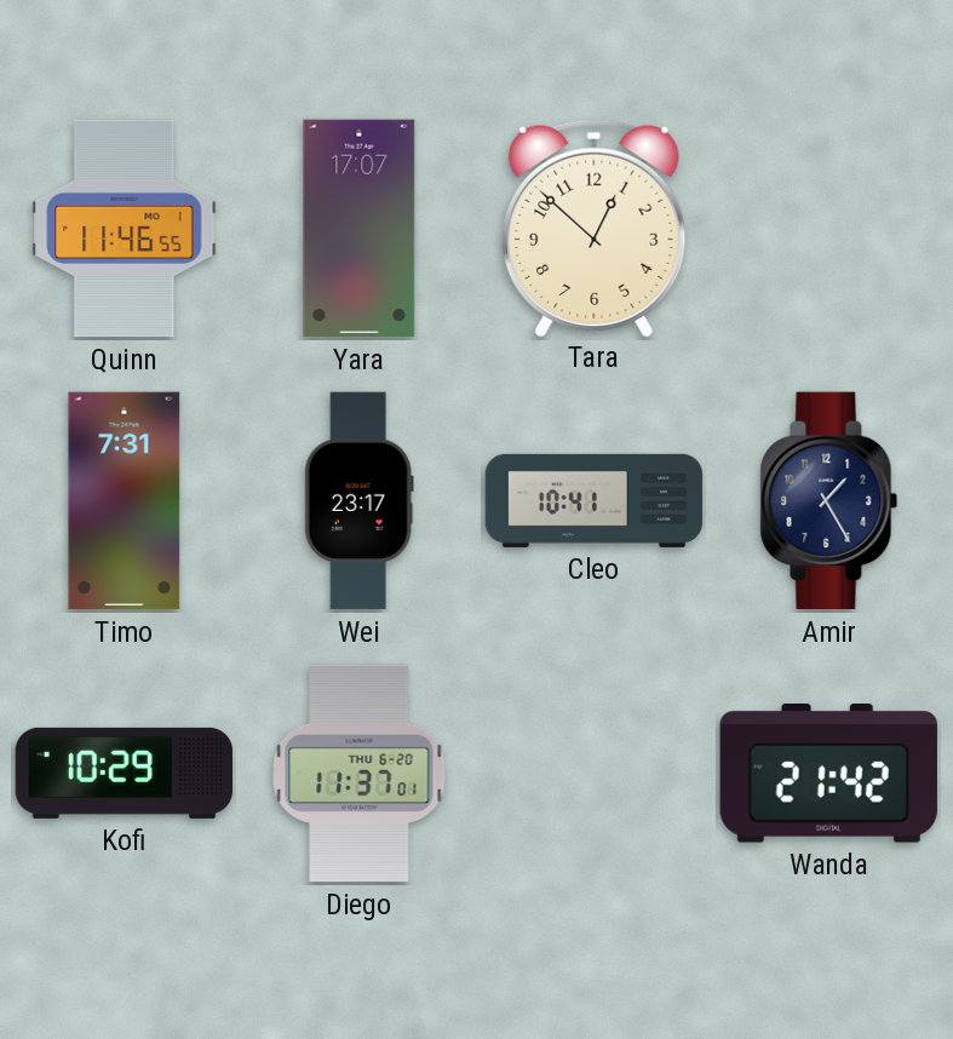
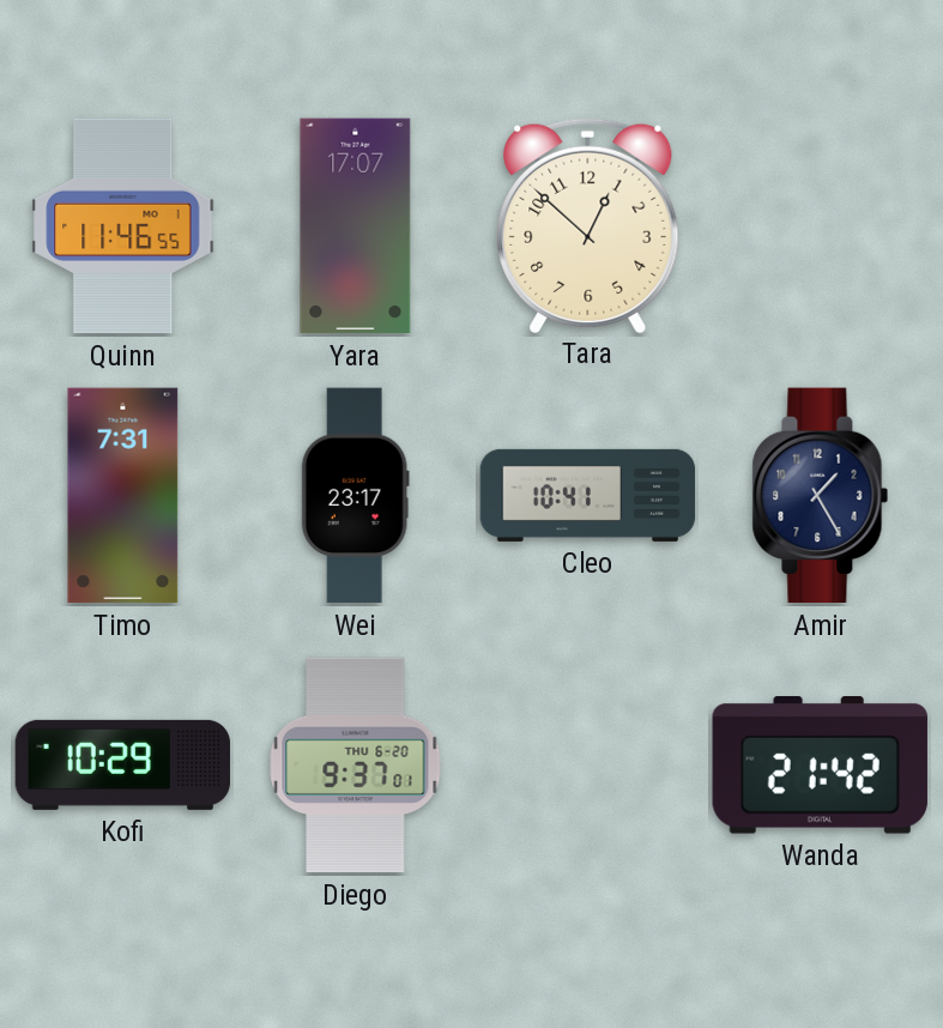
Diego: 11:37 -> 9:37 (356, 766)
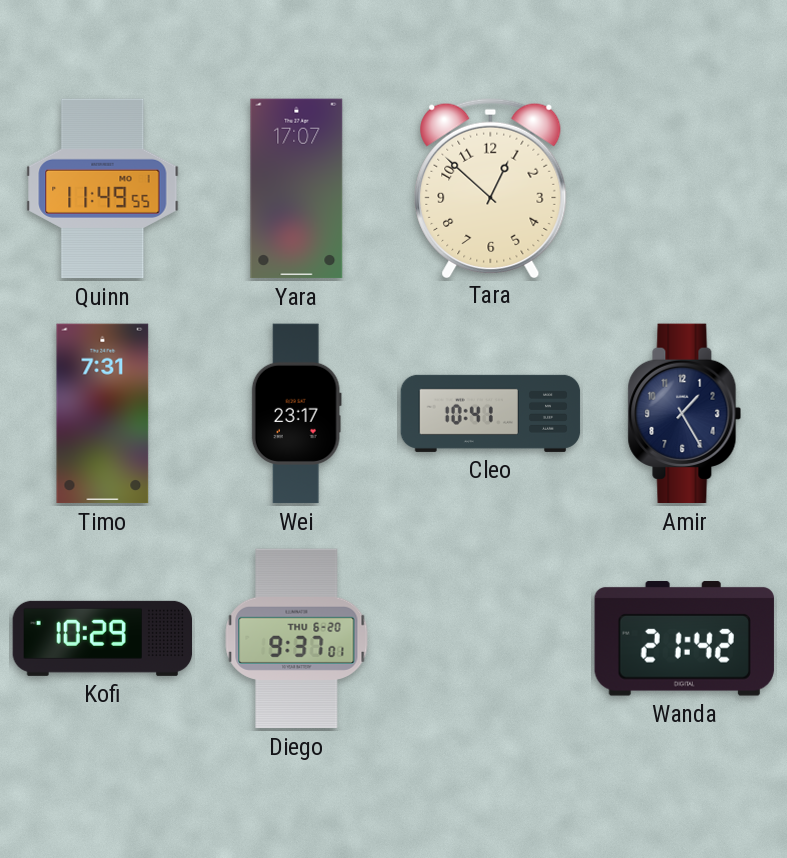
Quinn: 11:46 -> 11:49 (103, 189)
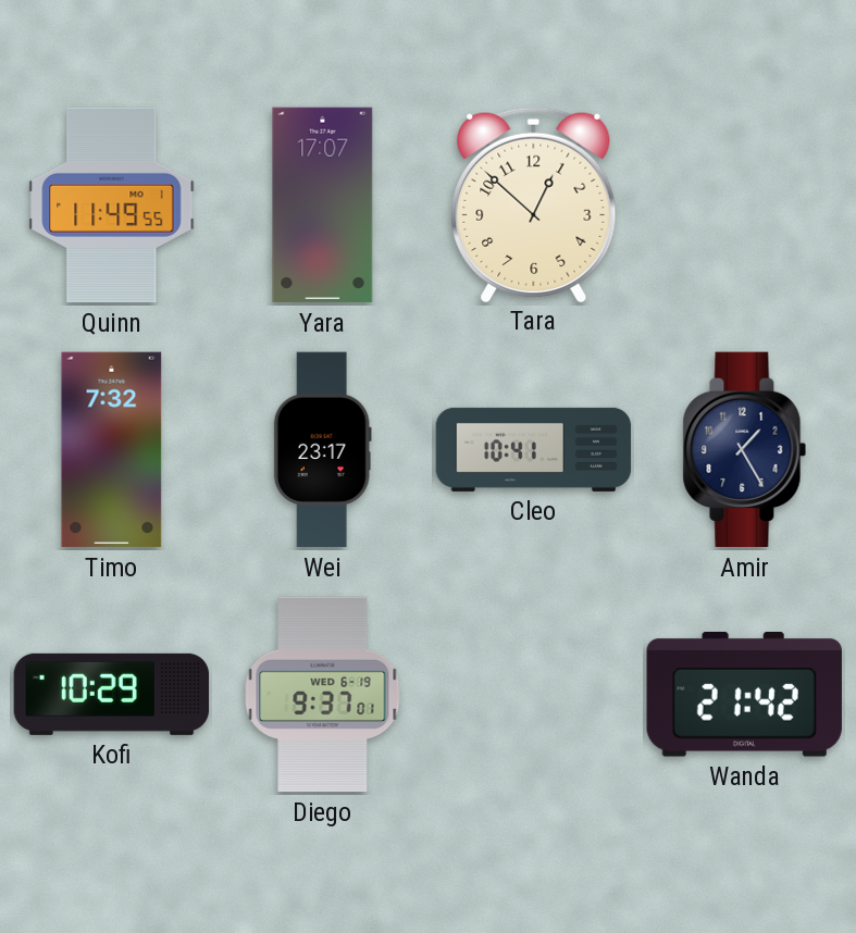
Timo: 7:31 -> 7:32 (112, 450)
Diego date: THU 6-20 -> WED 6-19 (323, 695)
